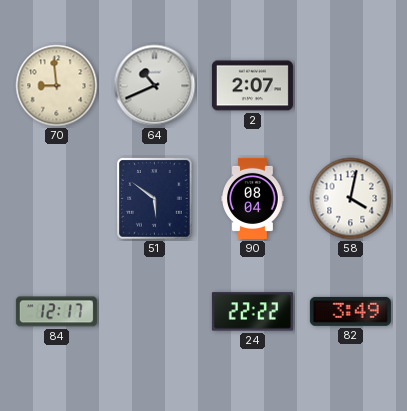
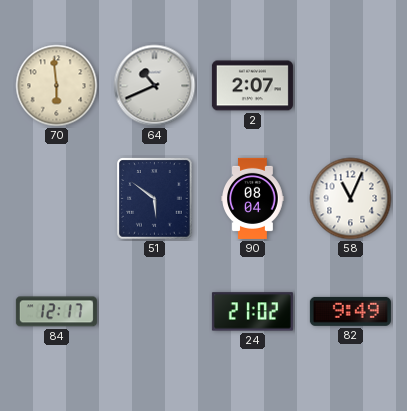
70: 8:59 -> 5:59 (57, 86)
58: 4:02 -> 11:04 (351, 199)
24: 22:22 -> 21:02 (252, 312)
82: 3:49 -> 9:49 (350, 311)
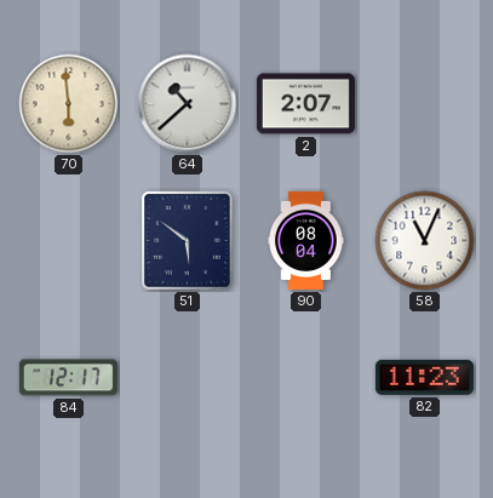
64: 10:41 -> 10:38 (188, 104)
24: 21:02 -> none (252, 312)
82: 9:49 -> 11:23 (424, 377)
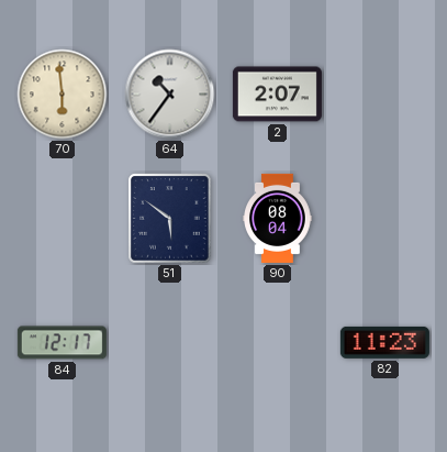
64: 10:38 -> 10:36 (170, 95)
58: 11:04 -> none (425, 241)
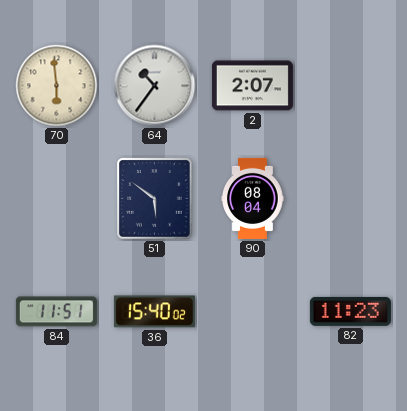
84: 12:17 -> 11:51 (56, 312)
36: none -> 15:40 (154, 312)
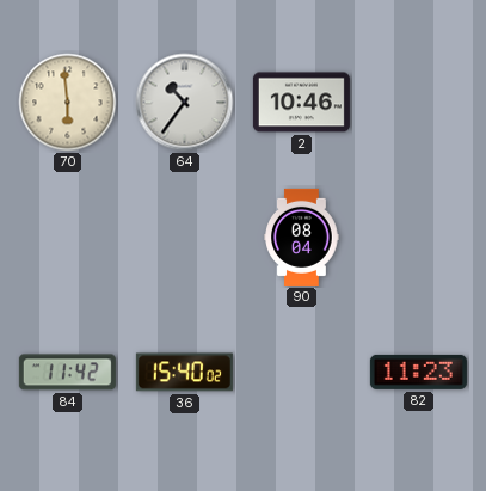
2: 2:07 -> 10:46 (301, 103)
51: 5:51 -> none (155, 199)
84: 11:51 -> 11:42 (67, 373)
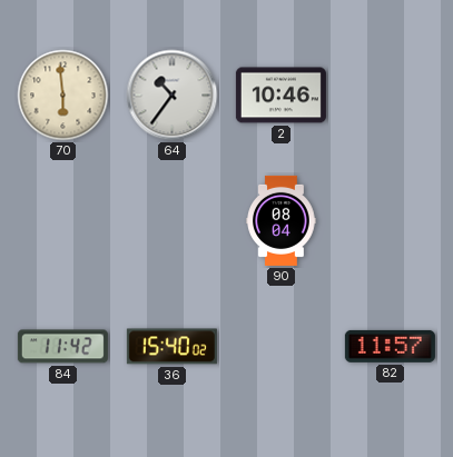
82: 11:23 -> 11:57 (390, 346)
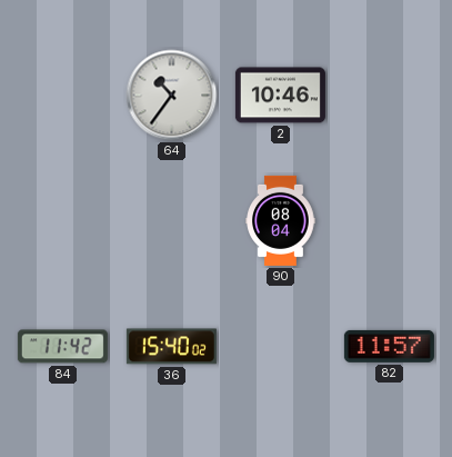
70: 5:59 -> none (63, 96)
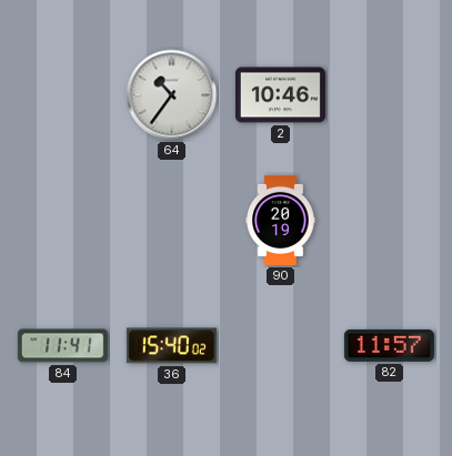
90: 08:04 -> 20:19 (281, 220)
84: 11:42 -> 11:41 (62, 346)
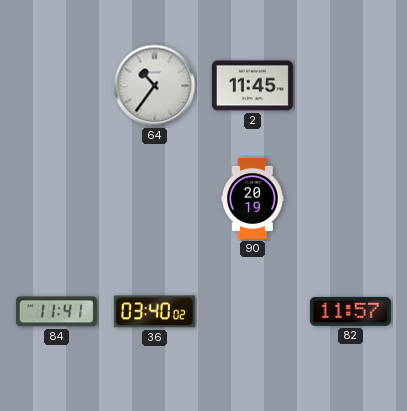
2: 10:46 -> 11:45 (252, 86)
36: 15:40 -> 03:40 (154, 312)
